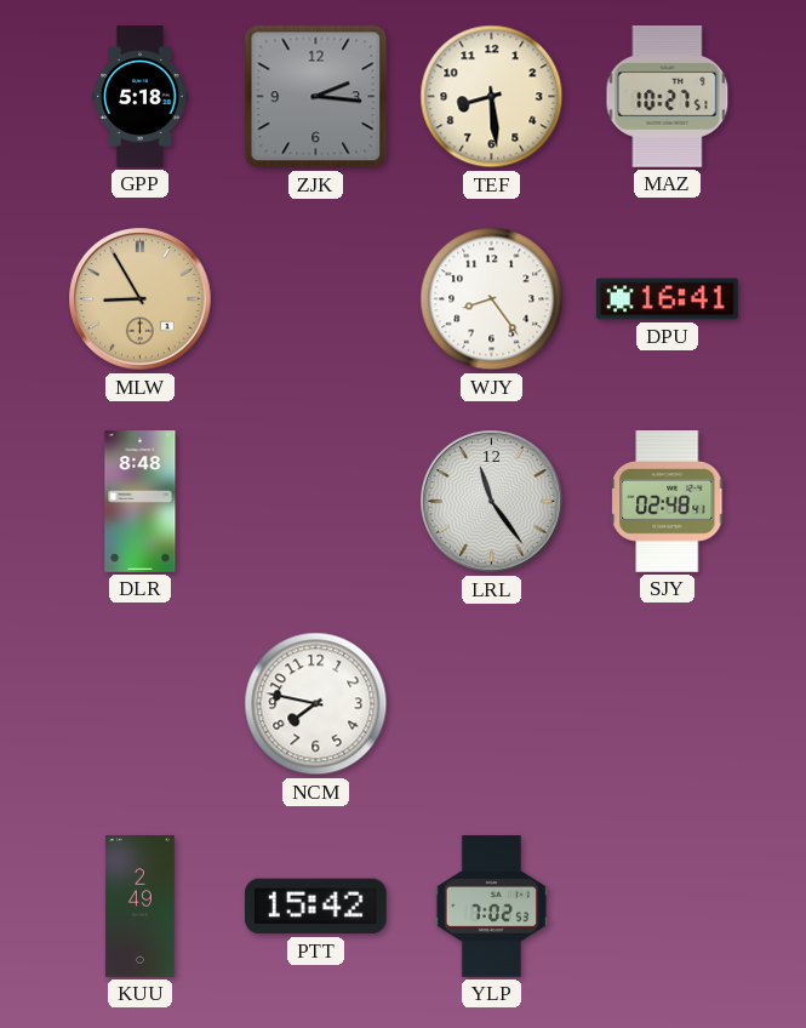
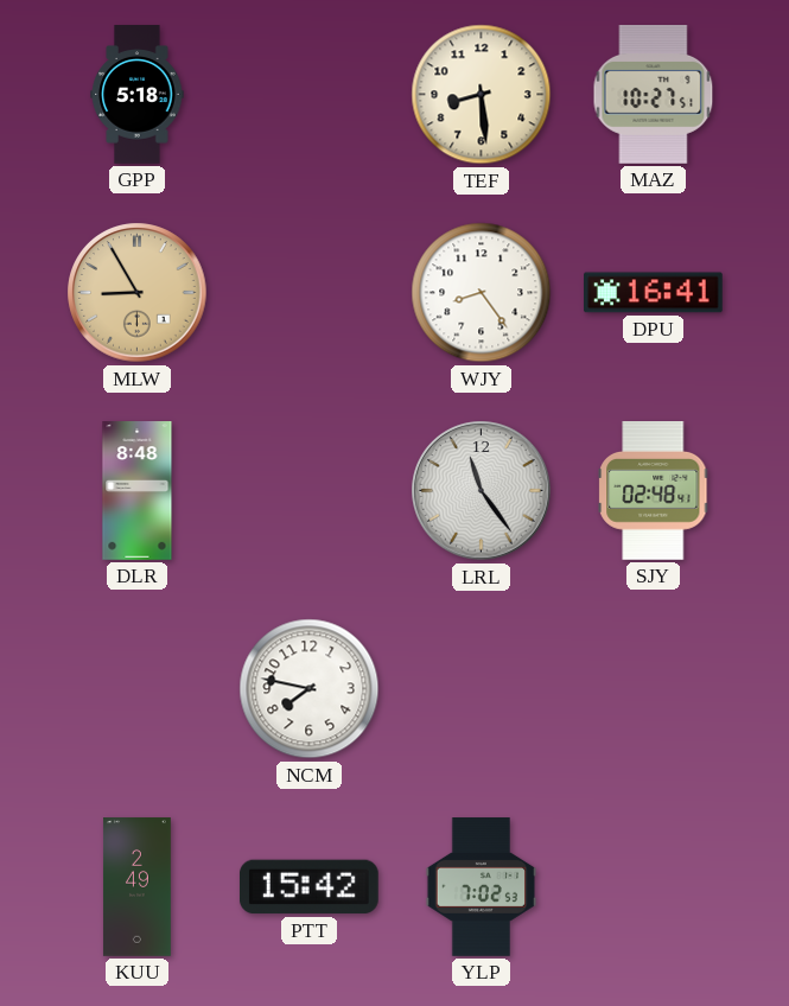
ZJK: 2:16 -> none (316, 97)
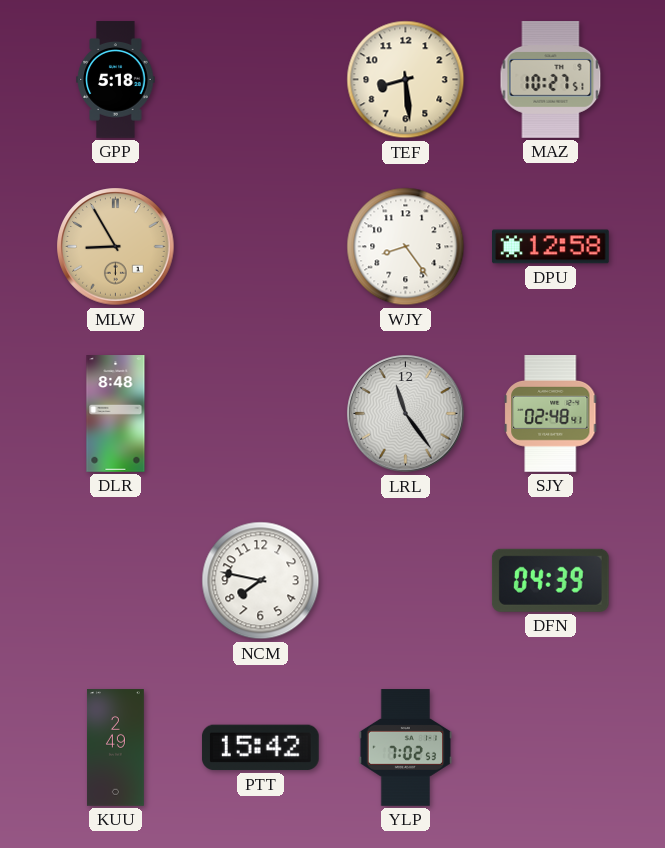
DPU: 16:41 -> 12:58 (551, 247)
DFN: none -> 04:39 (550, 580)
